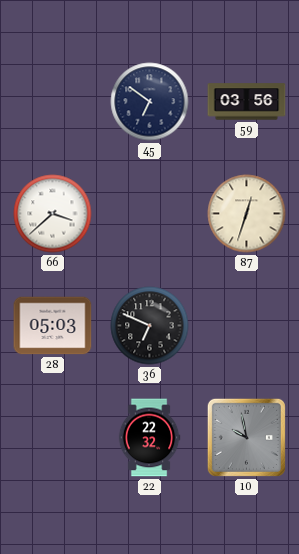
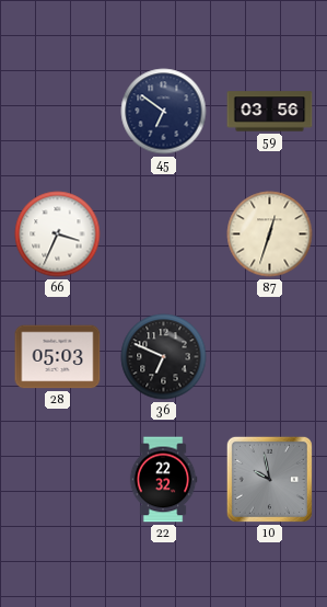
66: 3:38 -> 3:34 (58, 234)
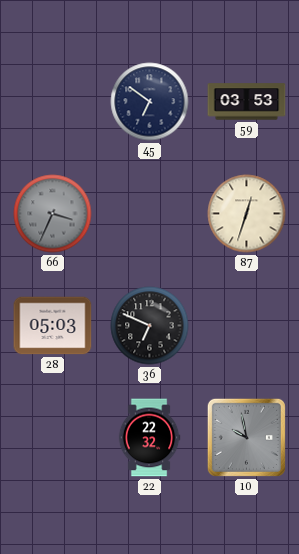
59: 03:56 -> 03:53 (247, 102)
66 dial: white -> grey (53, 214)
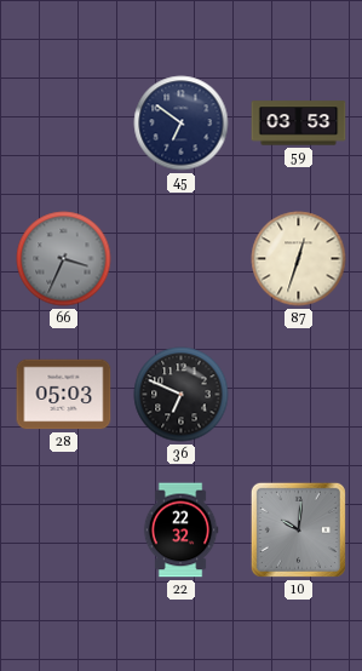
10: 9:58 -> 10:01 (298, 529)
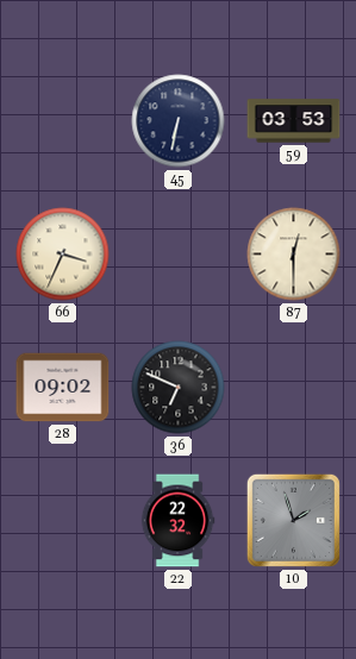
45: 6:51 -> 6:32 (179, 121)
66 dial: grey -> cream (63, 255)
87: 12:33 -> 12:30 (294, 255)
28: 05:03 -> 09:02 (63, 388)
10: 10:01 -> 1:57 (293, 520)
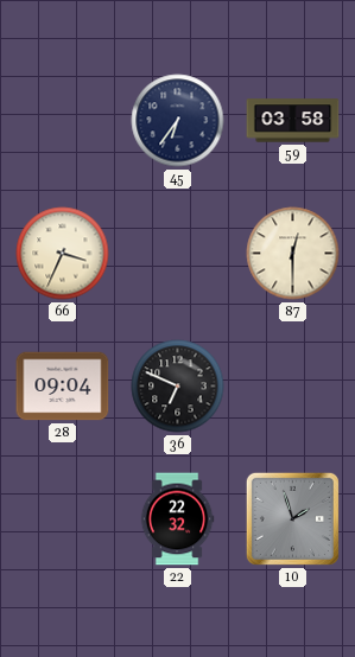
45: 6:32 -> 6:36 (178, 121)
59: 03:53 -> 03:58 (293, 121)
28: 09:02 -> 09:04 (63, 387)
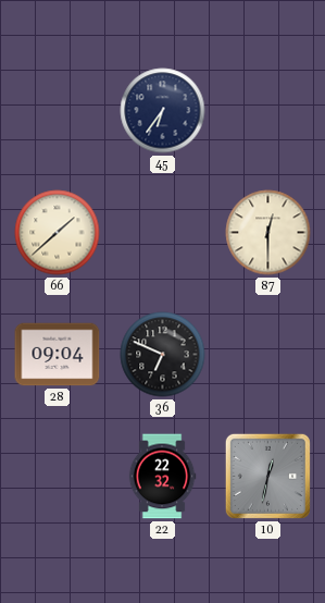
59: 03:58 -> none (293, 121)
66: 3:34 -> 1:38 (58, 233)
10: 1:57 -> 12:32 (267, 476)
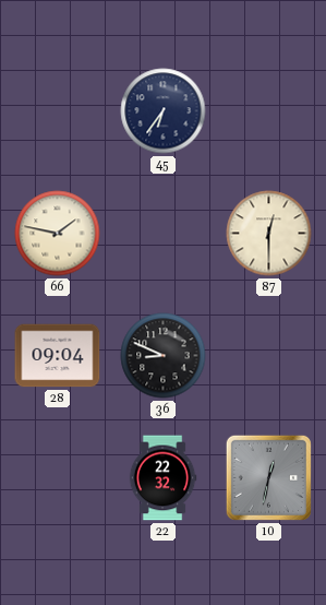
66: 1:38 -> 1:47 (58, 234)
36: 6:49 -> 8:49 (164, 356)
